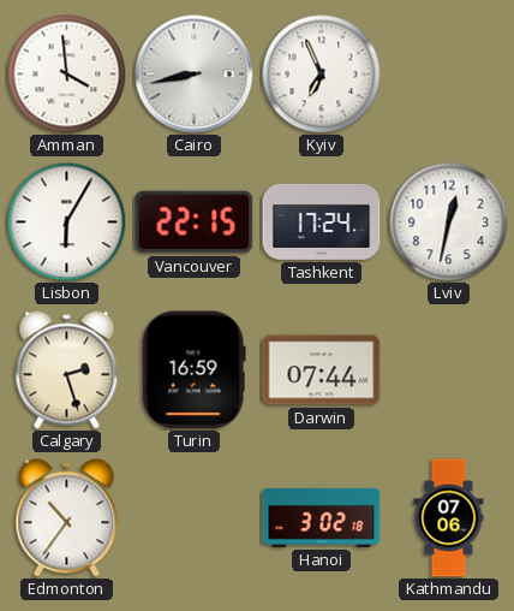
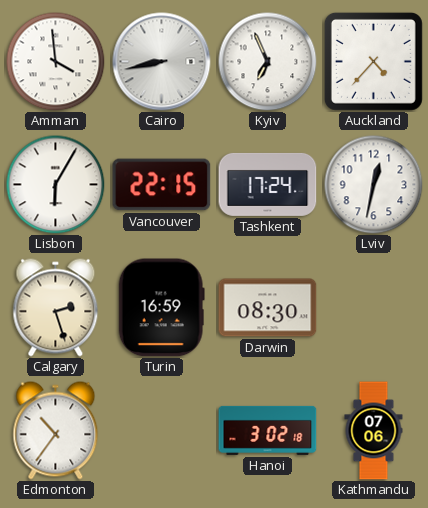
Auckland: none -> 4:37 (373, 61)
Darwin: 07:44 -> 08:30 (268, 308)
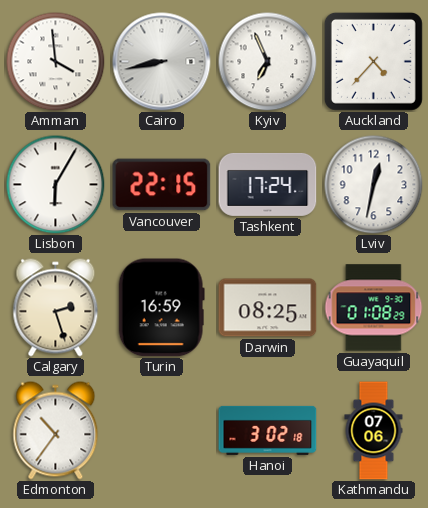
Darwin: 08:30 -> 08:25 (268, 308)
Guayaquil: none -> 01:08 (373, 308)
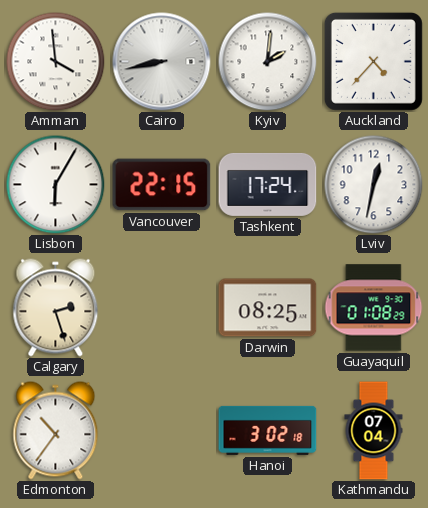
Kyiv: 6:56 -> 2:01 (268, 62)
Turin: 16:59 -> none (161, 308)
Kathmandu: 07:06 -> 07:04 (374, 431)
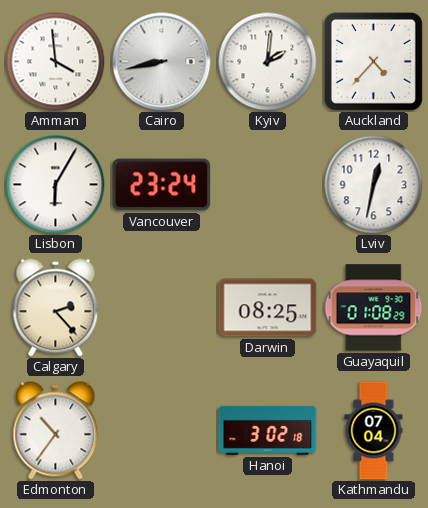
Vancouver: 22:15 -> 23:24 (162, 185)
Tashkent: 17:24 -> none (268, 184)
Calgary: 2:27 -> 2:23 (56, 308)
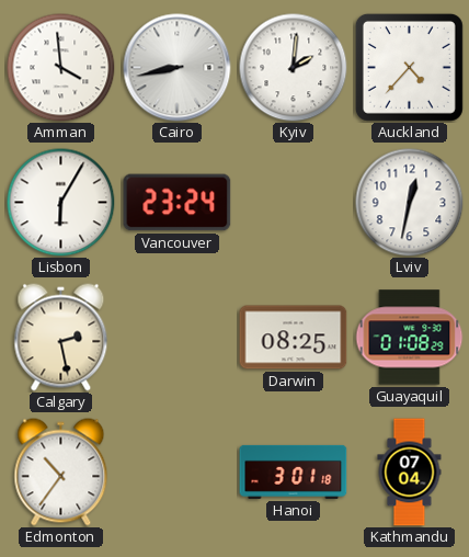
Calgary: 2:23 -> 2:28 (61, 338)
Hanoi: 3:02 -> 3:01 (294, 471)
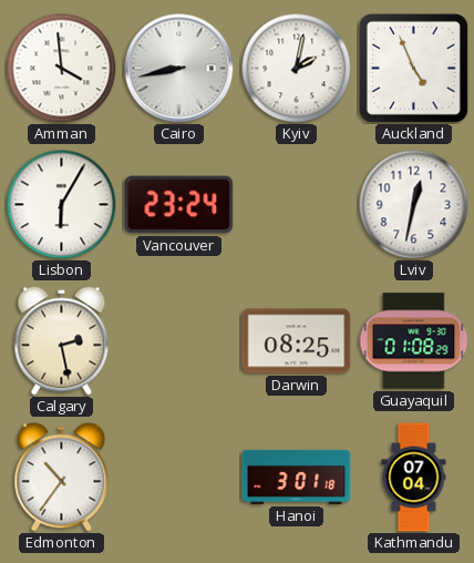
Kyiv: 2:01 -> 2:02 (297, 69)
Auckland: 4:37 -> 4:56 (413, 68)
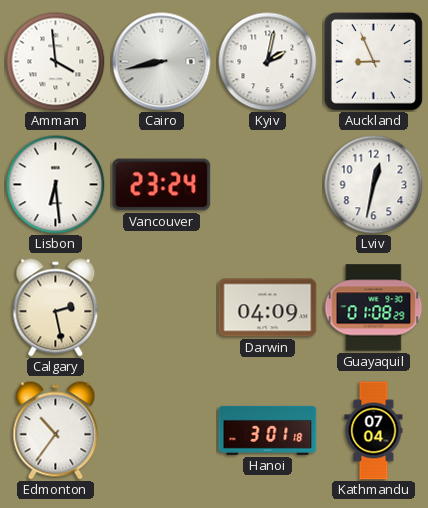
Auckland: 4:56 -> 8:56 (373, 61)
Lisbon: 6:05 -> 6:29 (56, 185)
Darwin: 08:25 -> 04:09 (268, 308)
